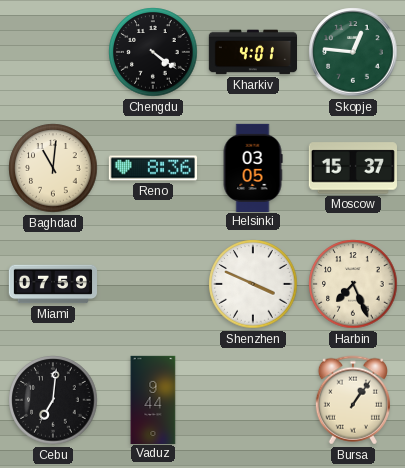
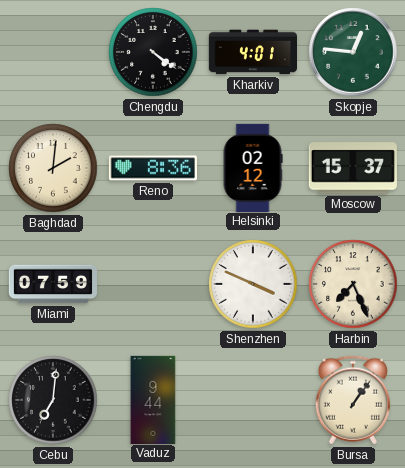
Baghdad: 11:01 -> 2:01 (53, 168)
Helsinki: 03:05 -> 02:12 (253, 167)
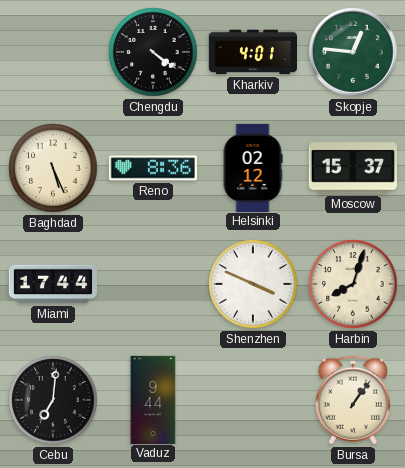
Baghdad: 2:01 -> 5:26 (53, 168)
Miami: 07:59 -> 17:44 (52, 284)
Harbin: 7:26 -> 8:03 (353, 284)
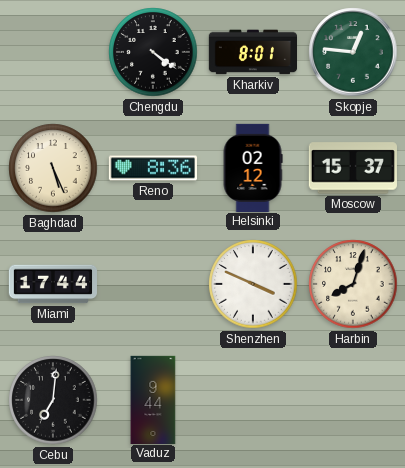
Kharkiv: 4:01 -> 8:01 (252, 52)
Bursa: 1:06 -> none (353, 400)
